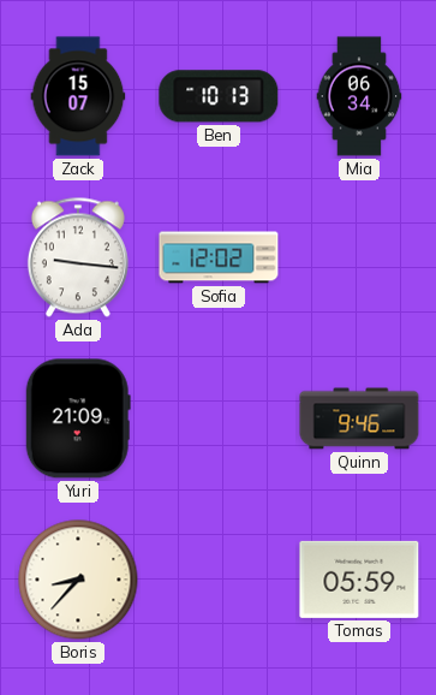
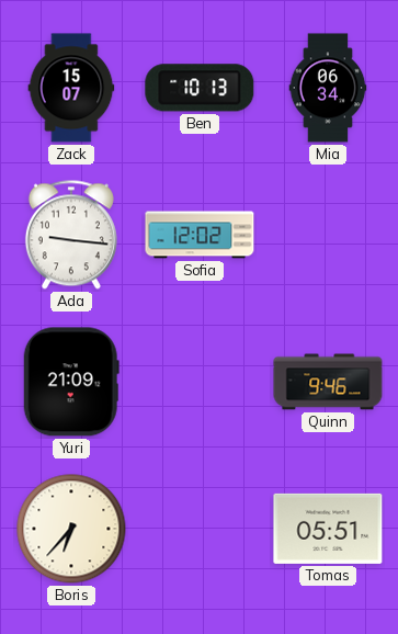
Boris: 8:37 -> 6:37 (71, 529)
Tomas: 05:59 -> 05:51 (328, 529)
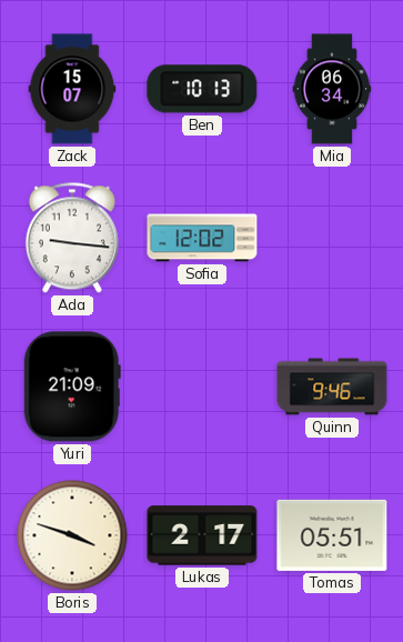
Boris: 6:37 -> 3:48 (72, 535)
Lukas: none -> 2:17 (202, 535)
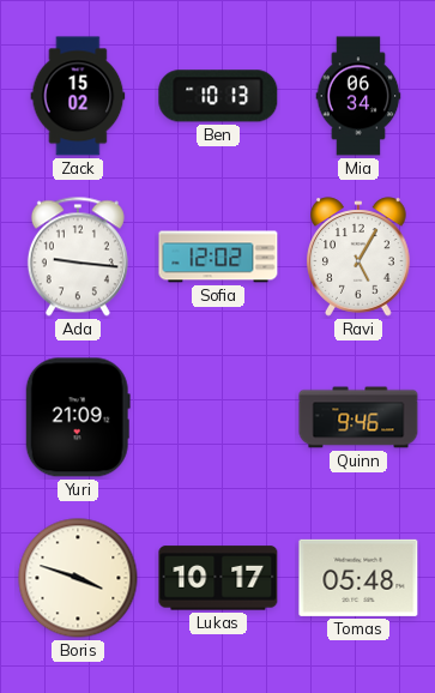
Zack: 15:07 -> 15:02 (78, 96)
Ravi: none -> 5:05 (358, 257)
Lukas: 2:17 -> 10:17 (218, 578)
Tomas: 05:51 -> 05:48 (358, 578)
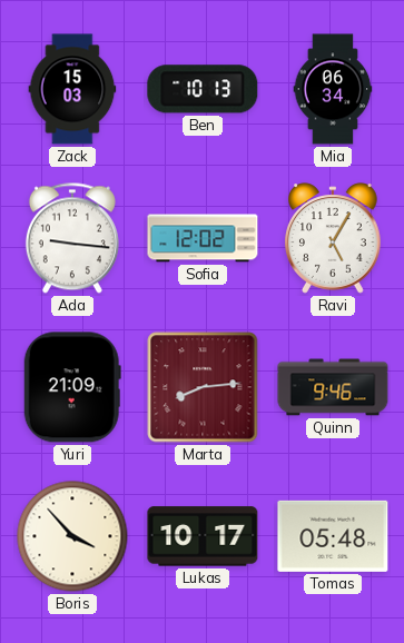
Zack: 15:02 -> 15:03 (72, 89)
Marta: none -> 8:14 (203, 387)
Boris: 3:48 -> 3:53 (72, 536)
